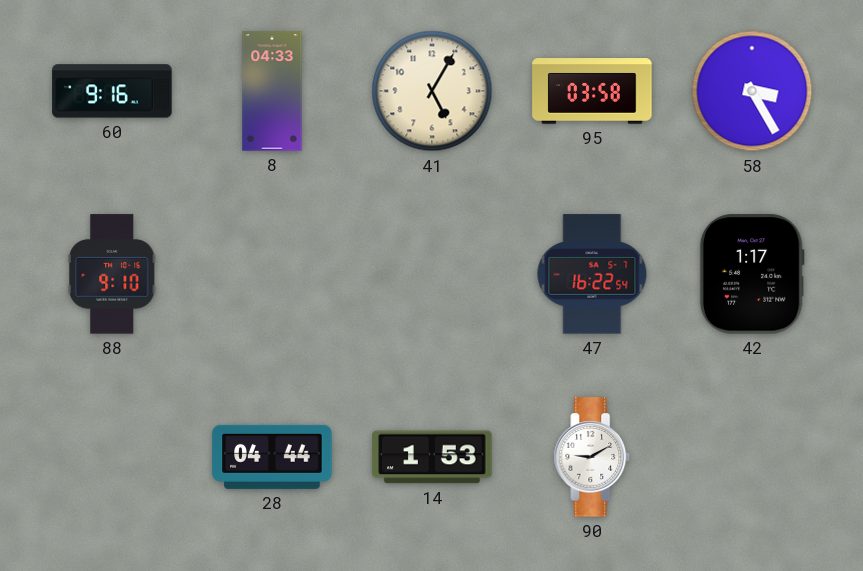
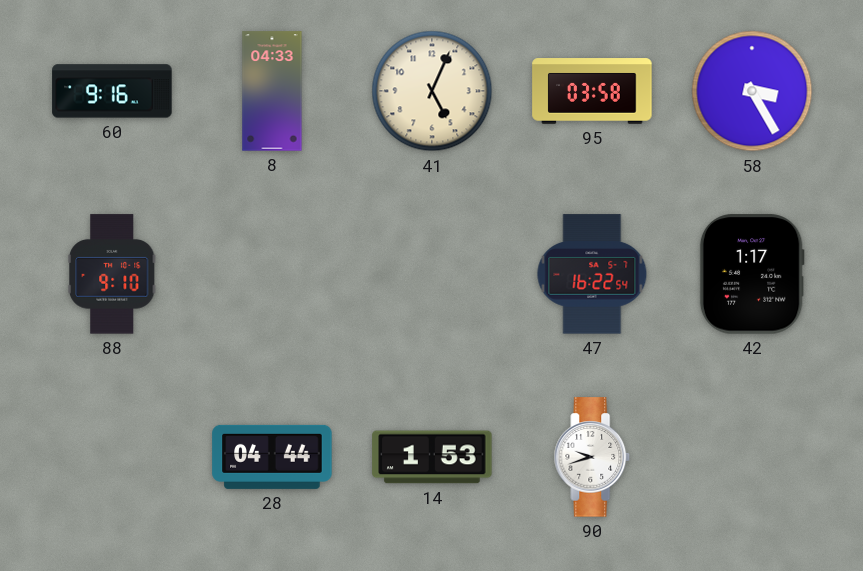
41: 5:05 -> 5:04 (432, 91)
90: 9:10 -> 9:42 (592, 457)
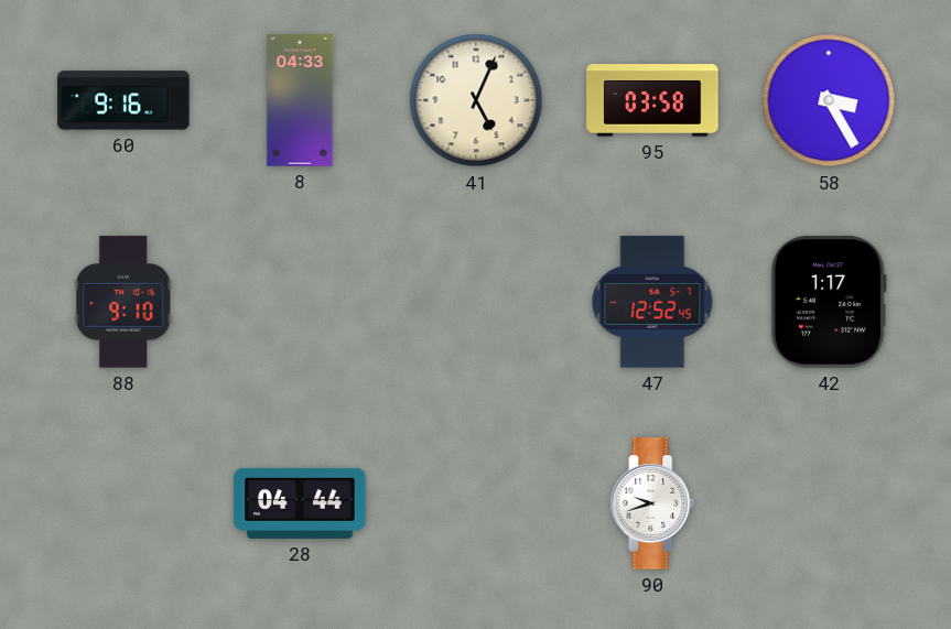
47: 16:22 -> 12:52 (652, 302)
14: 1:53 -> none (432, 457)
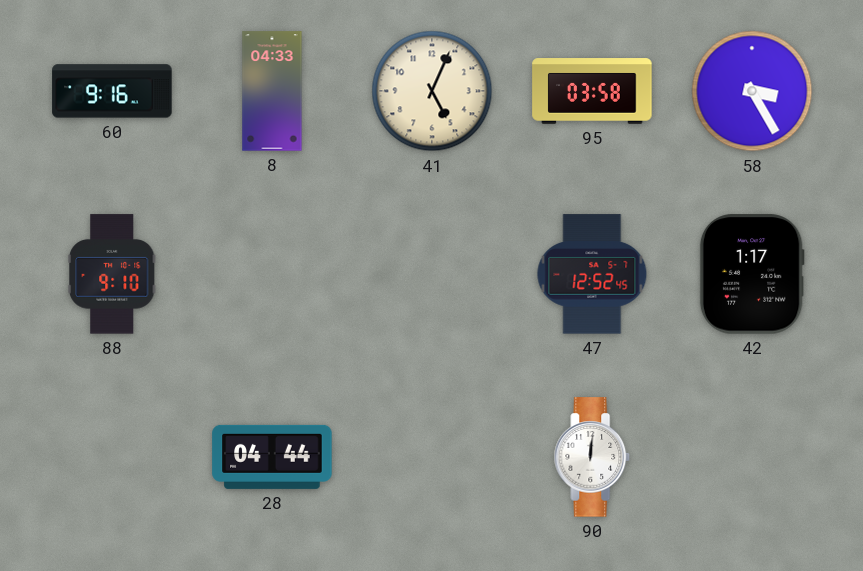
90: 9:42 -> 12:01 (592, 457)
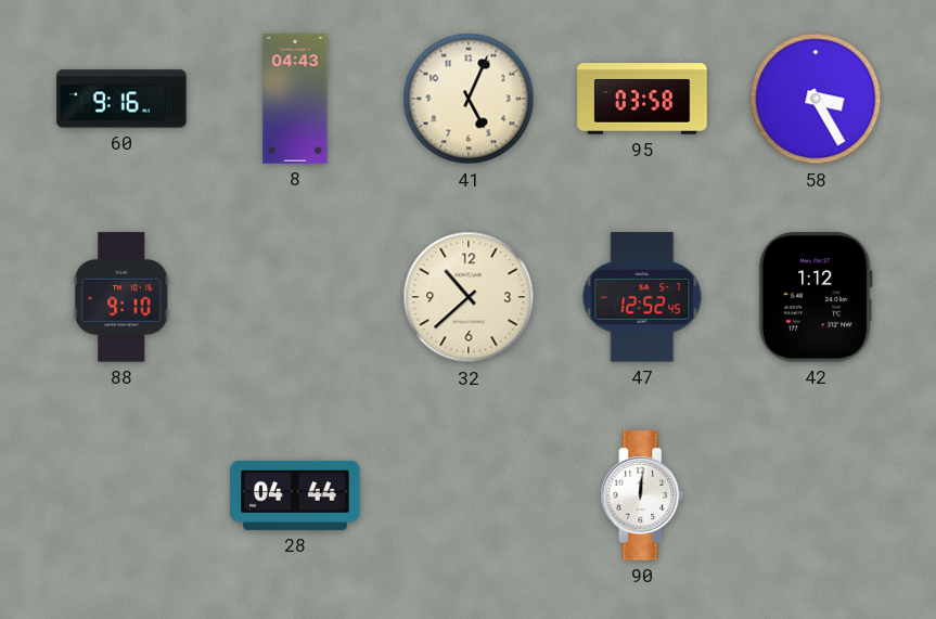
8: 04:33 -> 04:43 (295, 99)
32: none -> 10:38 (469, 297)
42: 1:17 -> 1:12 (816, 297)
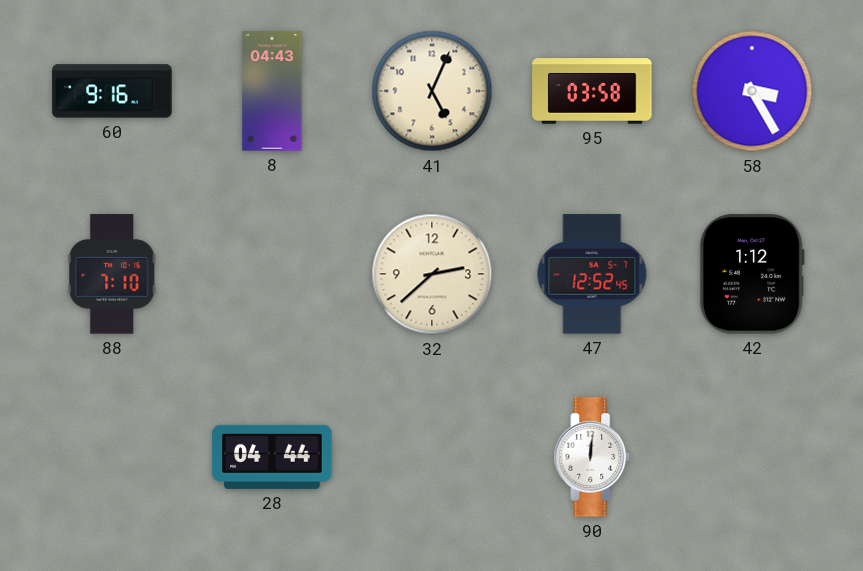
88: 9:10 -> 7:10 (112, 274)
32: 10:38 -> 2:38 (432, 274)
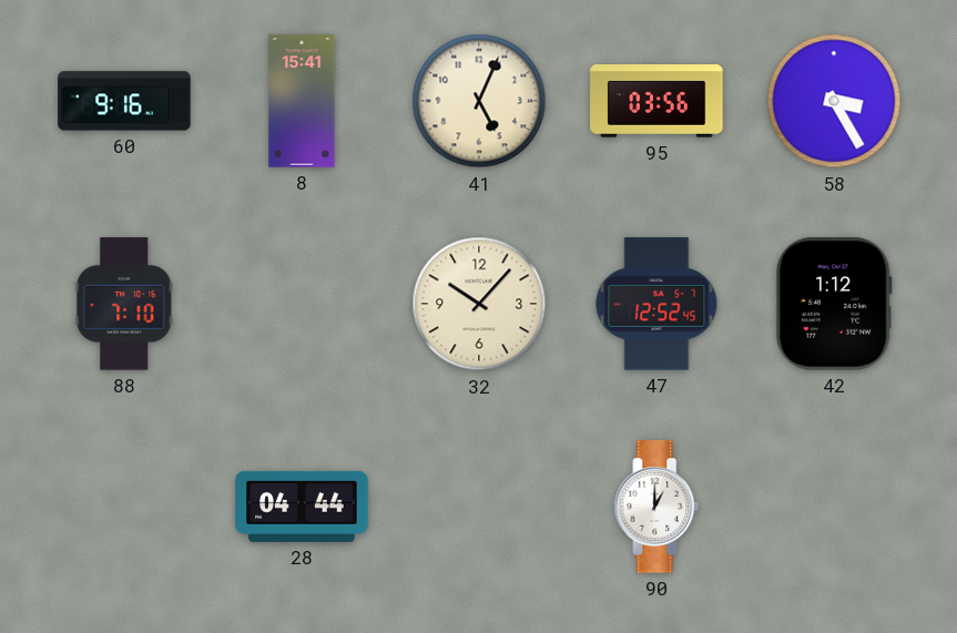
8: 04:43 -> 15:41 (302, 101)
95: 03:58 -> 03:56 (656, 101)
32: 2:38 -> 10:07 (479, 304)
90: 12:01 -> 1:00 (656, 507)
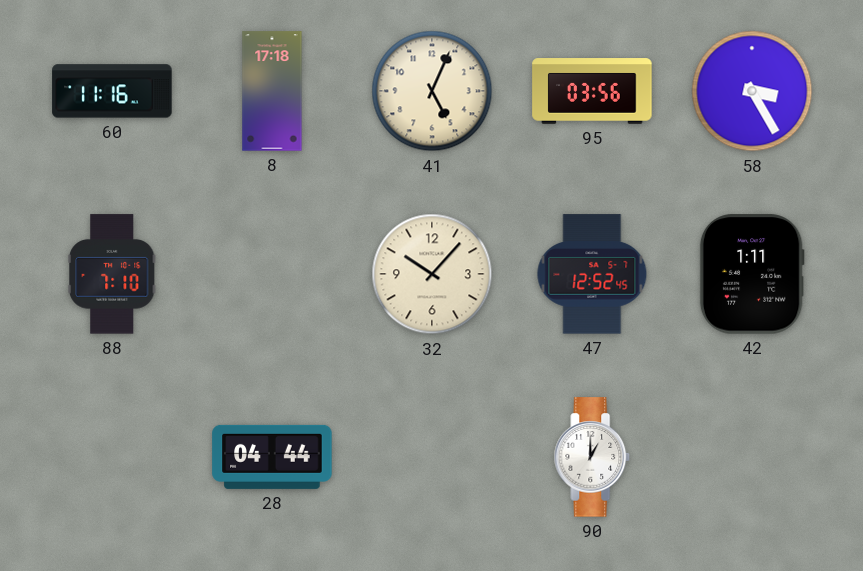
60: 9:16 -> 11:16 (112, 91)
8: 15:41 -> 17:18 (272, 91)
42: 1:12 -> 1:11 (752, 274)
